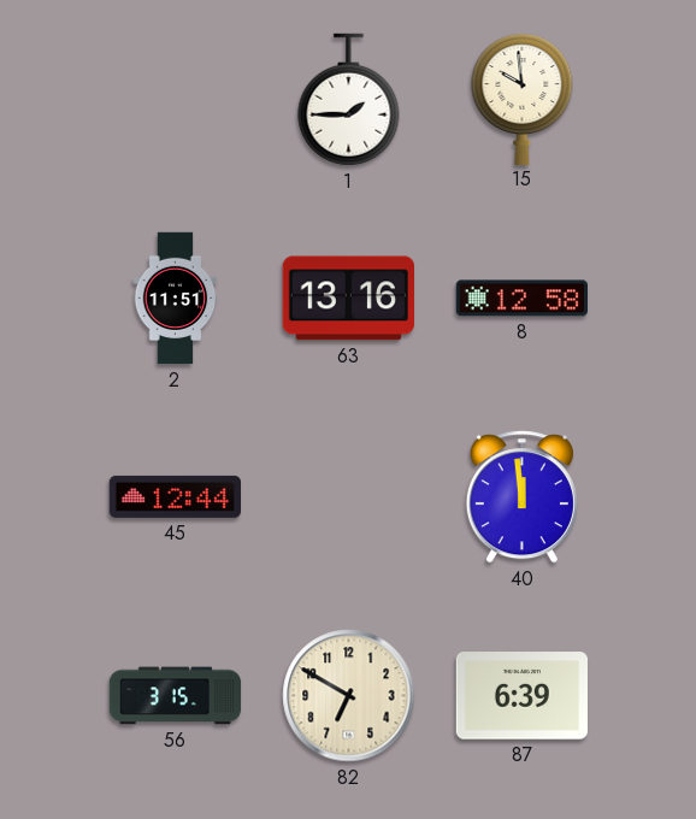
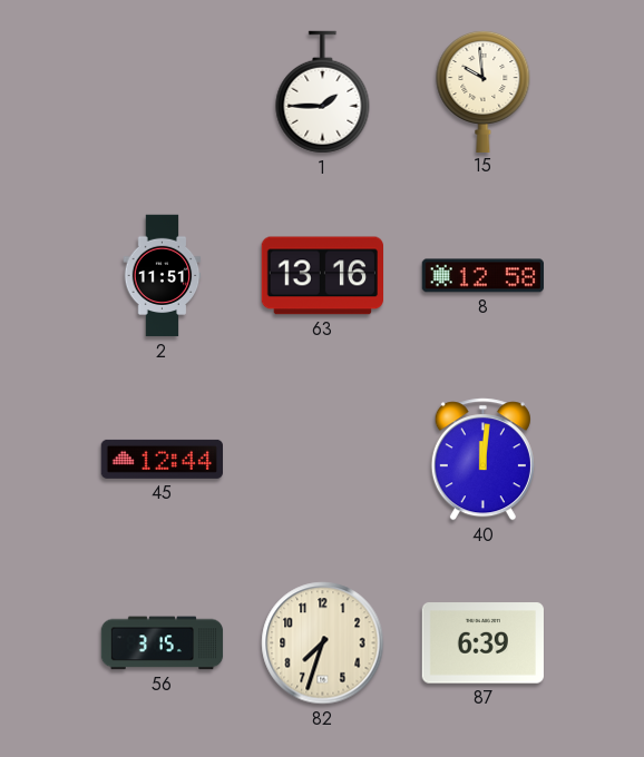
40: 11:59 -> 12:01 (482, 460)
82: 6:50 -> 7:33 (323, 643)
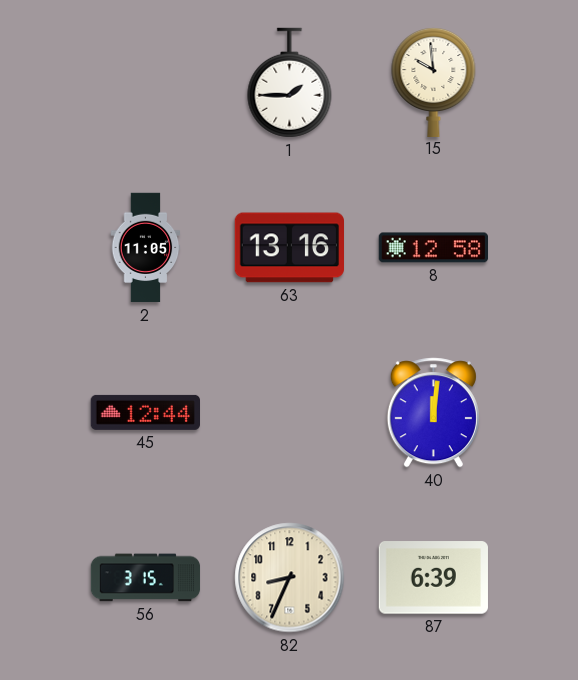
2: 11:51 -> 11:05 (146, 248)
82: 7:33 -> 8:34 (290, 578)
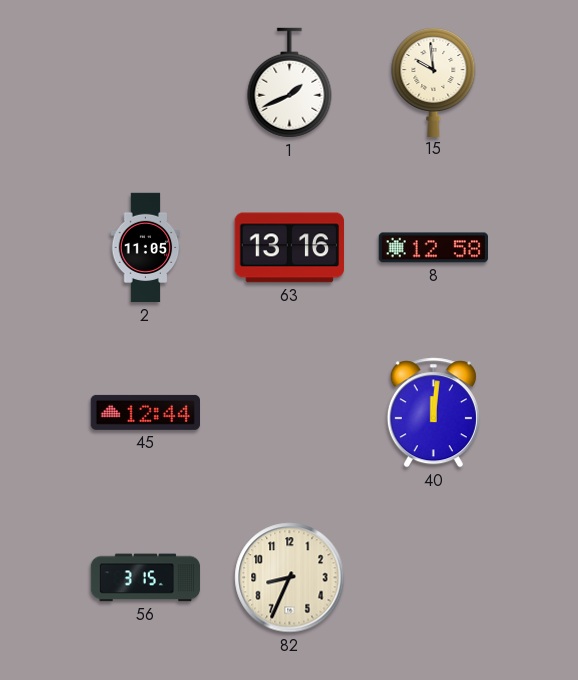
1: 1:45 -> 1:41 (290, 83)
87: 6:39 -> none (433, 578)
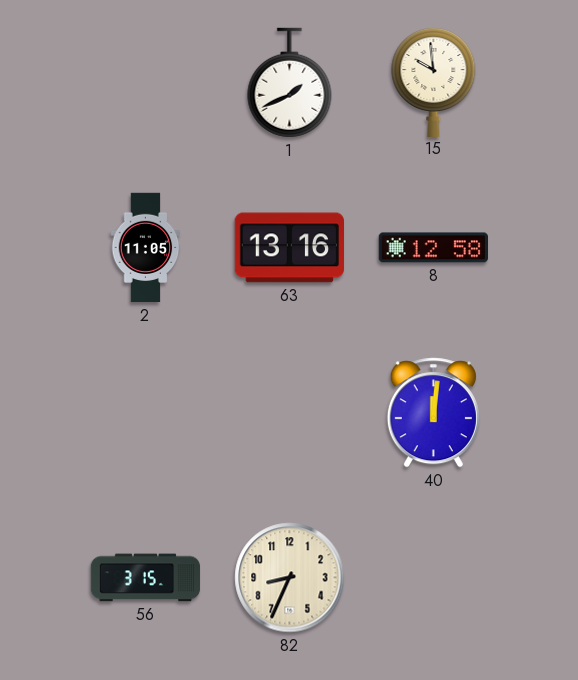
45: 12:44 -> none (145, 412)
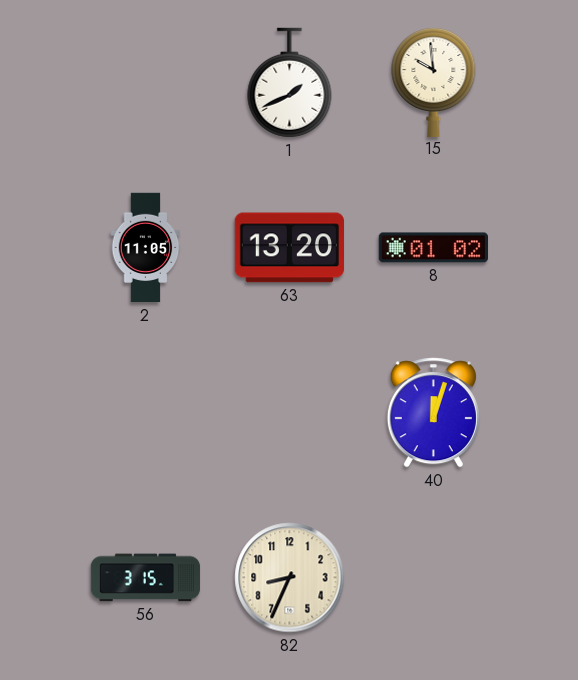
63: 13:16 -> 13:20 (289, 248)
8: 12:58 -> 01:02 (433, 248)
40: 12:01 -> 12:03 (433, 413)
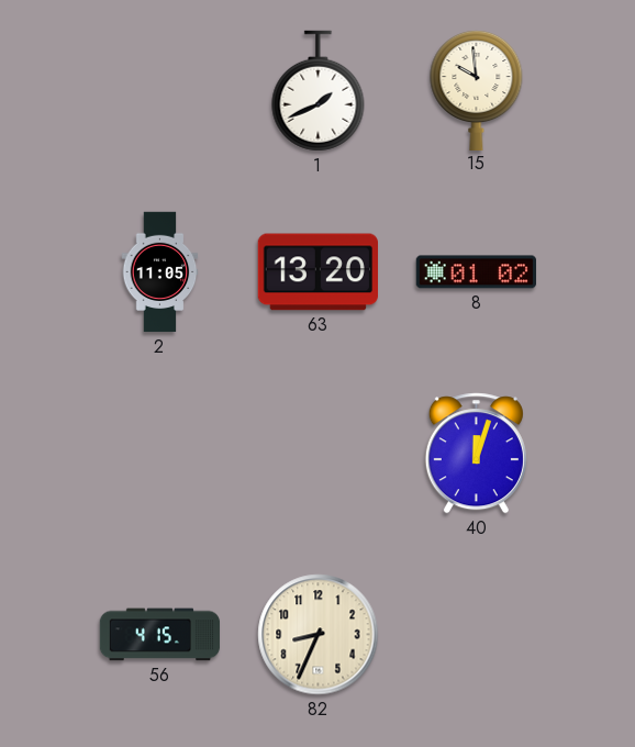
56: 3:15 -> 4:15 (160, 635)
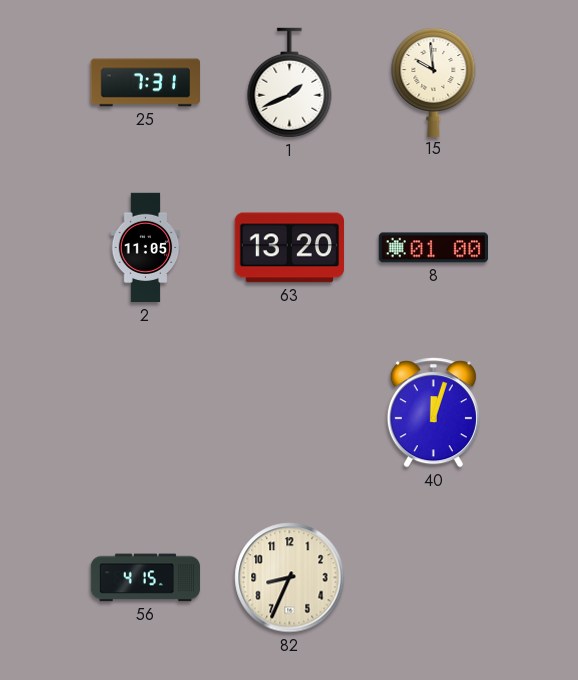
25: none -> 7:31 (146, 83)
8: 01:02 -> 01:00 (433, 248)
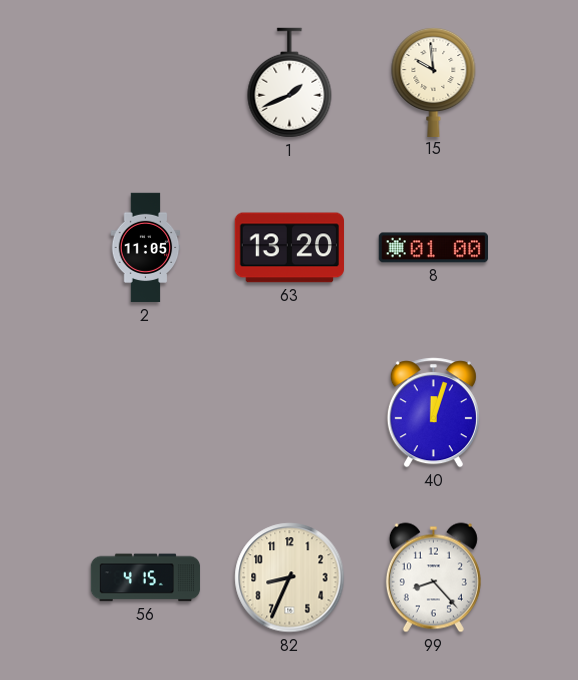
25: 7:31 -> none (146, 83)
99: none -> 8:23 (433, 578)
